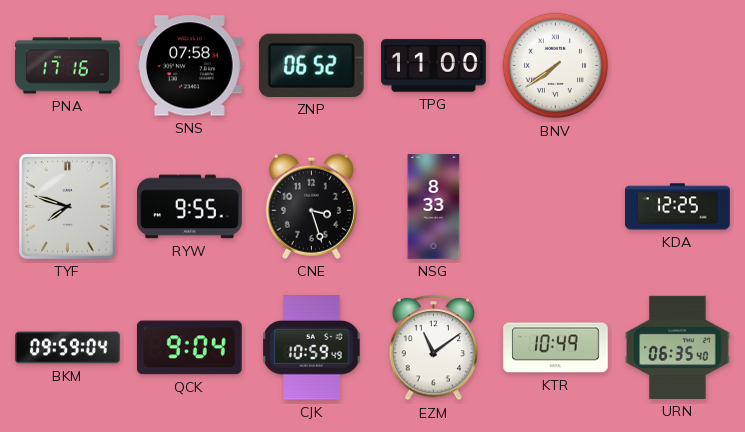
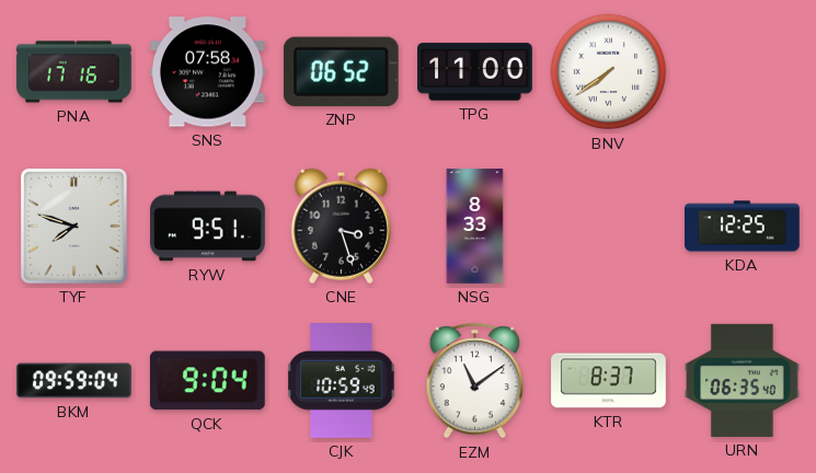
RYW: 9:55 -> 9:51 (208, 227)
KTR: 10:49 -> 8:37 (609, 381)
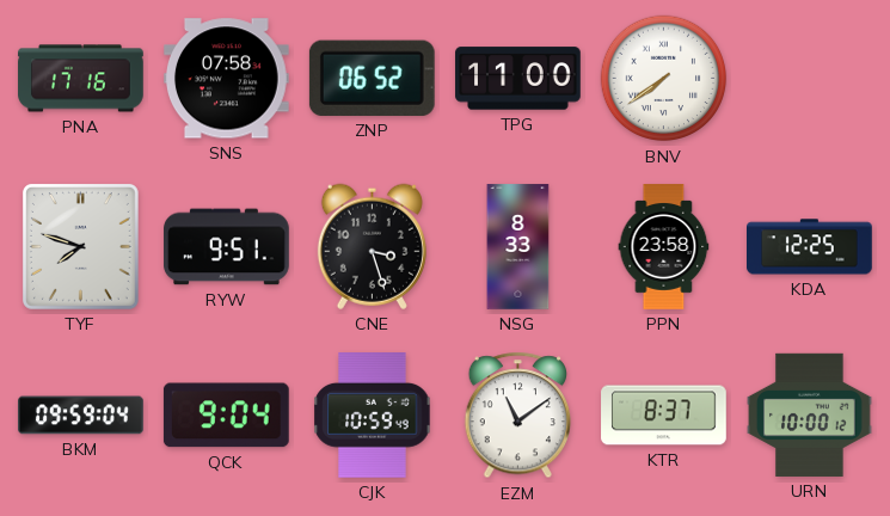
PPN: none -> 23:58 (664, 247)
URN: 06:35 -> 10:00 (810, 414)
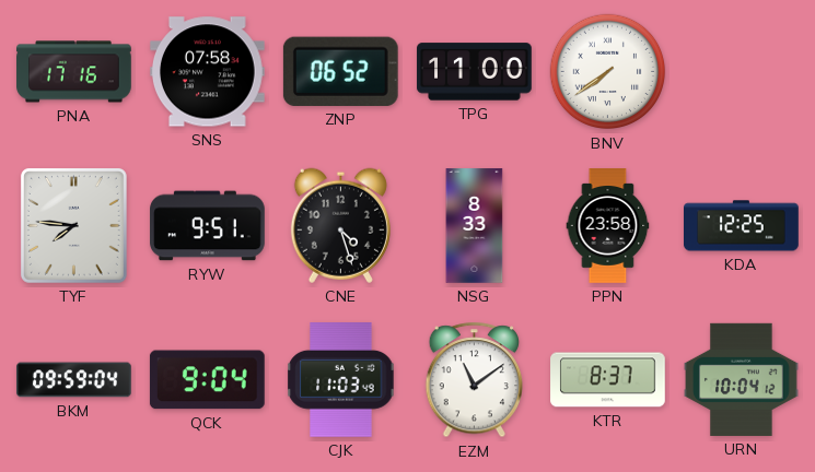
TYF: 7:48 -> 7:46 (73, 225)
CNE: 3:27 -> 4:27 (340, 225)
CJK: 10:59 -> 11:03 (341, 380)
URN: 10:00 -> 10:04 (742, 379)
